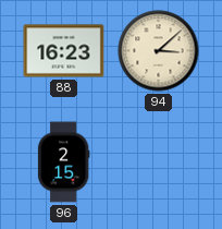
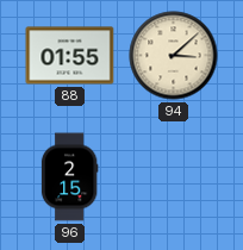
88: 16:23 -> 01:55 (70, 56)
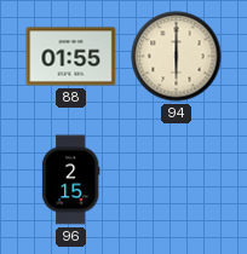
94: 3:08 -> 6:00 (177, 57)
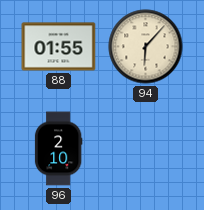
94: 6:00 -> 6:07 (146, 47)
96: 2:15 -> 2:10 (58, 149)
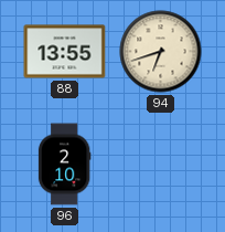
88: 01:55 -> 13:55 (65, 52)
94: 6:07 -> 6:42 (161, 52)
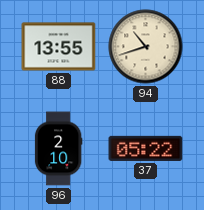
94: 6:42 -> 10:42 (146, 47)
37: none -> 05:22 (146, 148)
